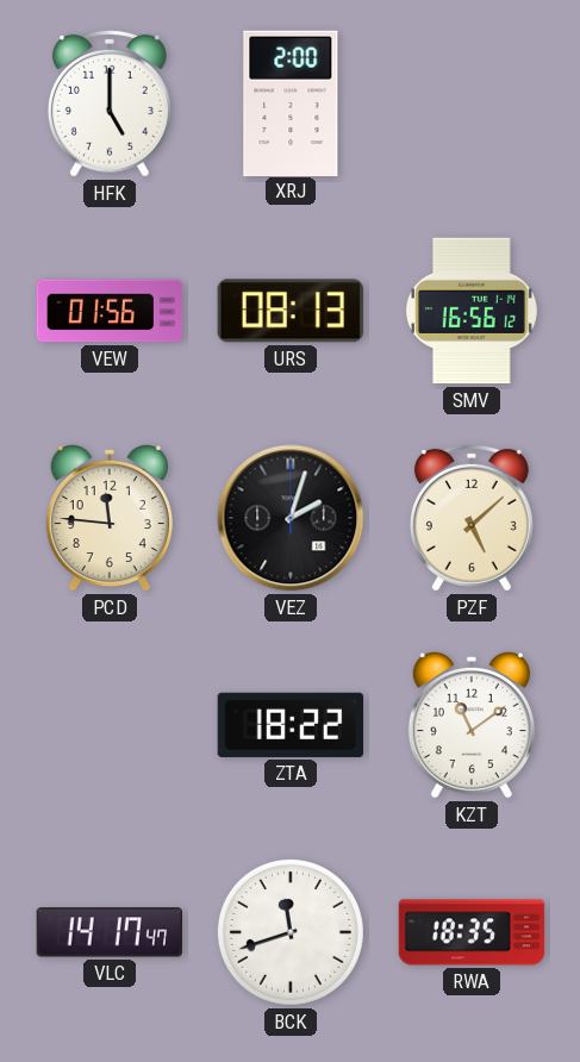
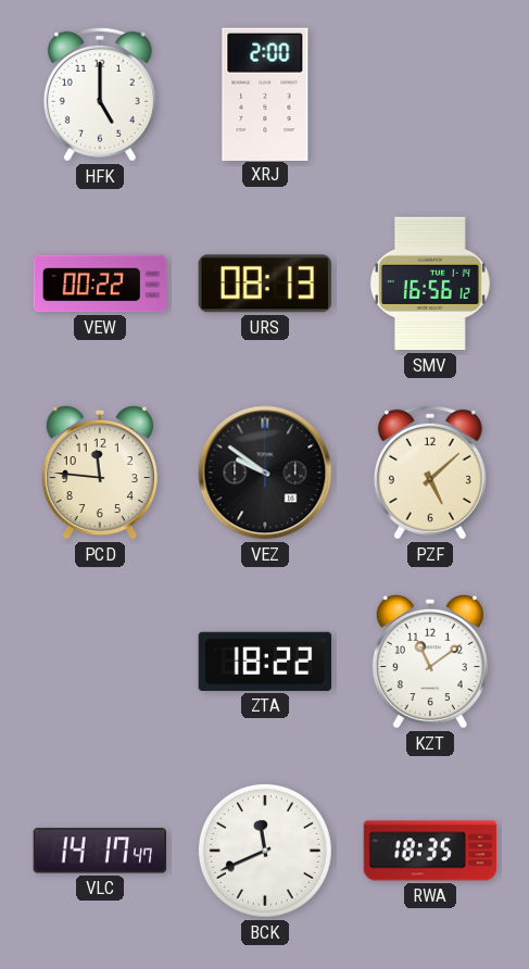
VEW: 01:56 -> 00:22 (100, 284)
VEZ: 2:03 -> 9:51 (265, 473)
BCK: 11:42 -> 11:41 (265, 851)
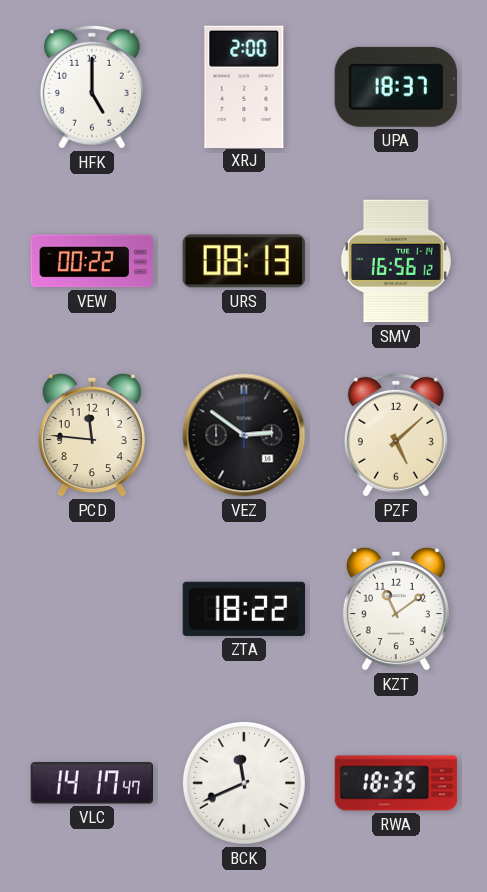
UPA: none -> 18:37 (396, 87)
VEZ: 9:51 -> 2:51 (244, 435)
